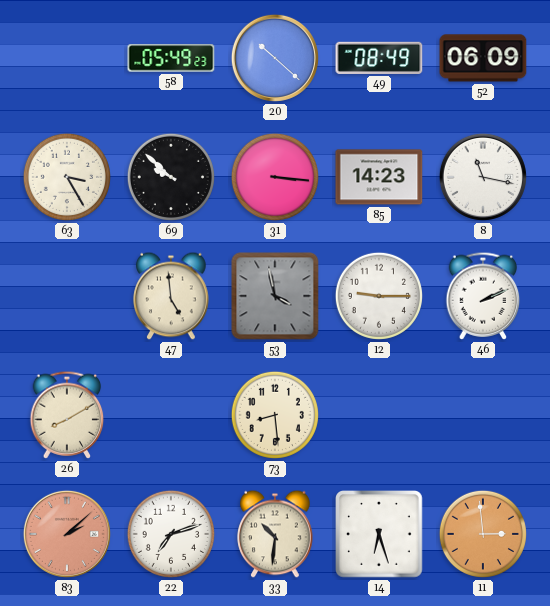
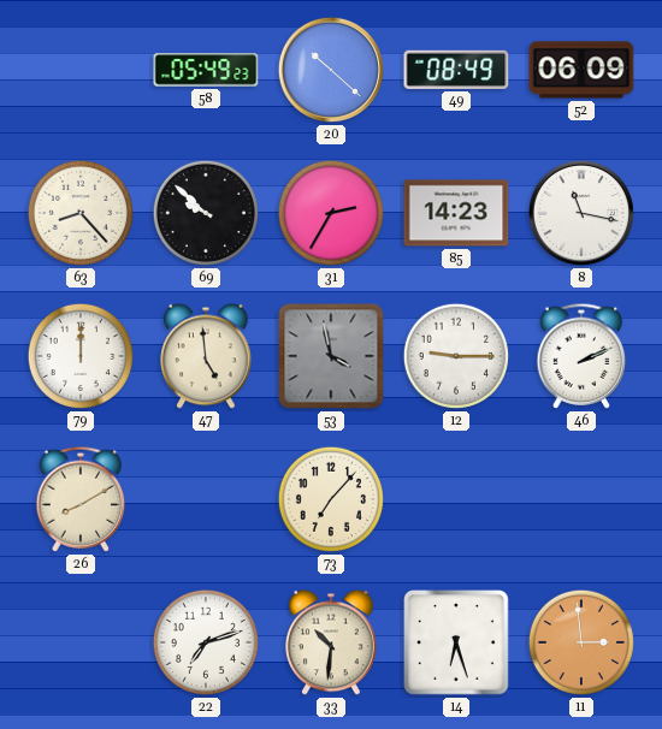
63: 3:25 -> 8:23 (81, 213)
31: 3:16 -> 2:35 (331, 213)
79: none -> 12:00 (81, 356)
73: 8:29 -> 7:07 (331, 499)
83: 2:08 -> none (67, 534)
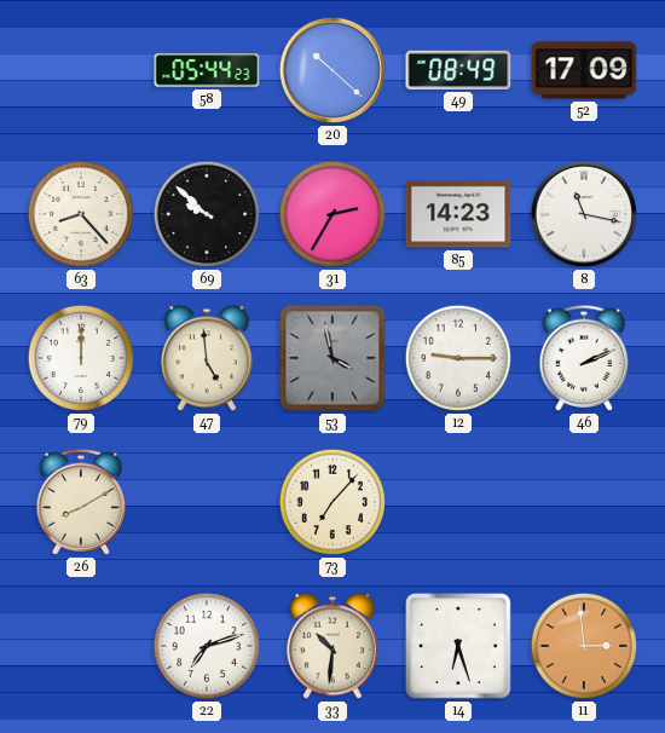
58: 05:49 -> 05:44 (207, 70)
52: 06:09 -> 17:09 (584, 70)
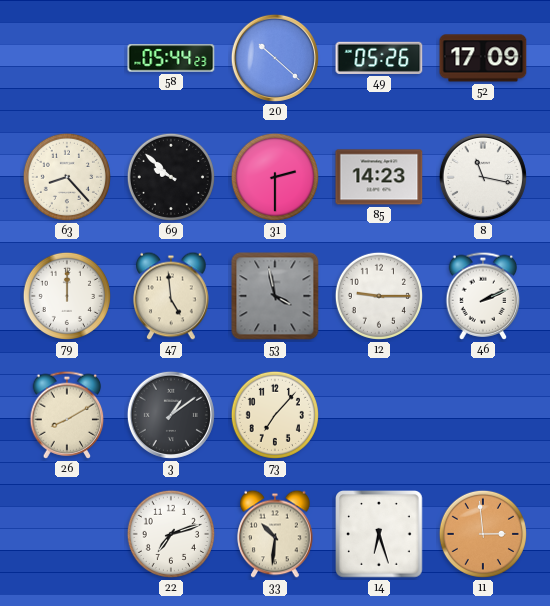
49: 08:49 -> 05:26 (379, 58)
31: 2:35 -> 2:30 (275, 177)
3: none -> 1:09 (171, 415)
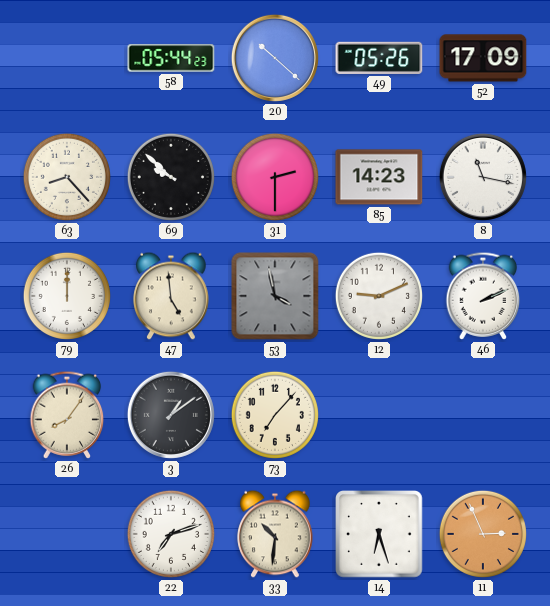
12: 9:15 -> 9:11 (379, 296)
26: 8:10 -> 8:06 (67, 415)
11: 2:59 -> 2:56 (483, 534)
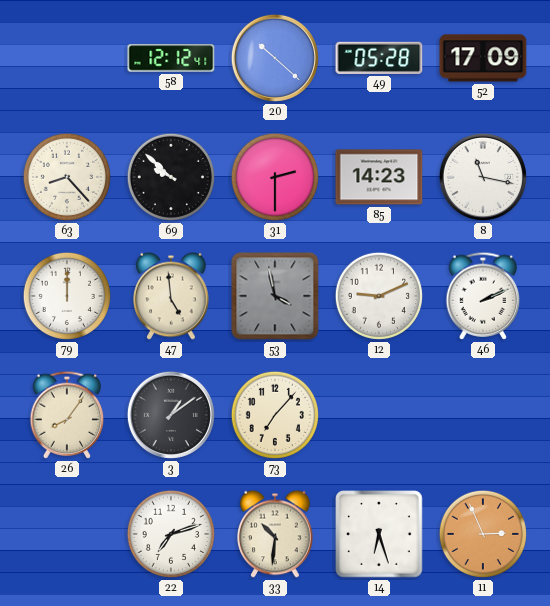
58: 05:44 -> 12:12 (171, 58)
49: 05:26 -> 05:28 (379, 58)
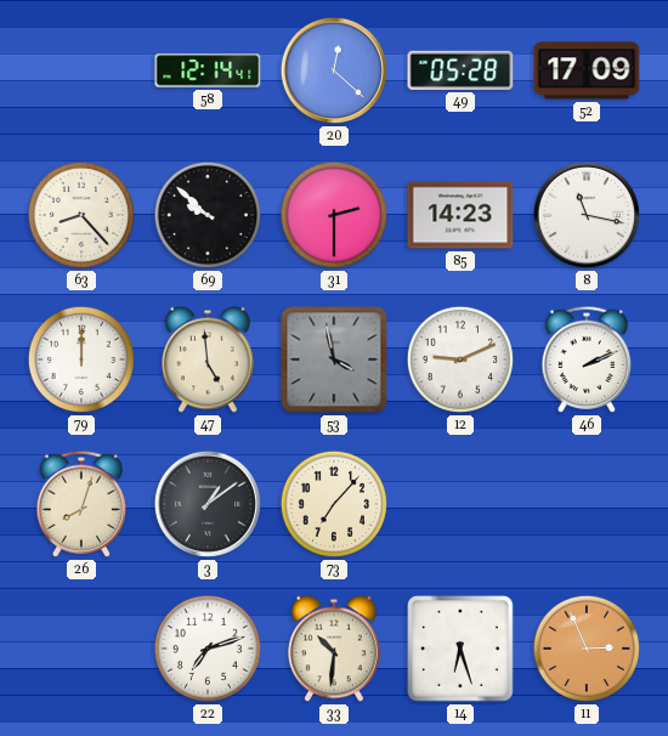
58: 12:12 -> 12:14 (208, 70)
20: 10:22 -> 12:22 (334, 70)
26: 8:06 -> 8:03 (81, 504)
